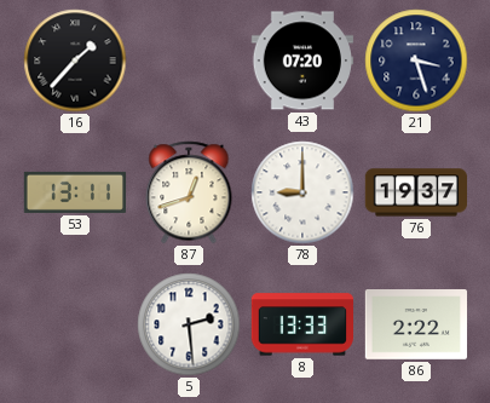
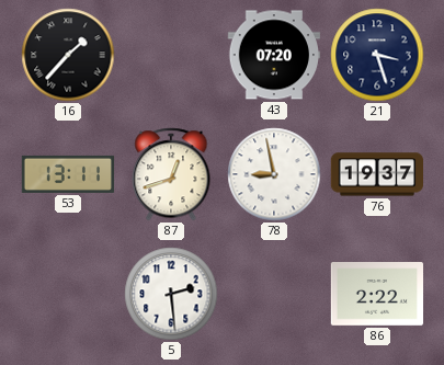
78: 9:00 -> 8:58 (274, 174)
8: 13:33 -> none (301, 324)
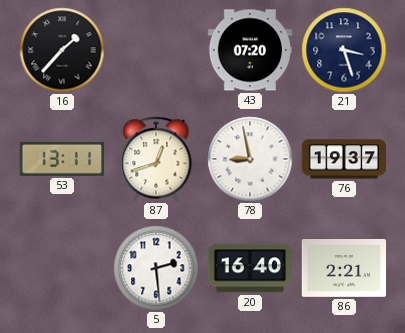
20: none -> 16:40 (249, 268)
86: 2:22 -> 2:21 (344, 269)
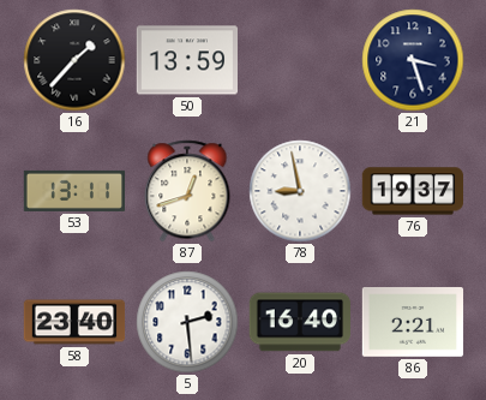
50: none -> 13:59 (186, 60)
43: 07:20 -> none (249, 50)
58: none -> 23:40 (74, 322)
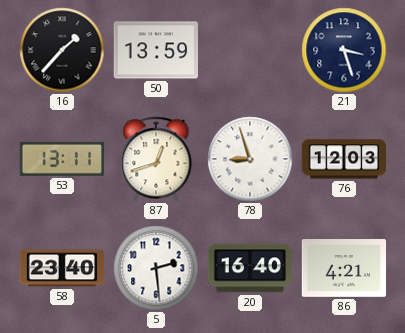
78: 8:58 -> 8:57 (250, 159)
76: 19:37 -> 12:03 (343, 159)
86: 2:21 -> 4:21 (344, 269)
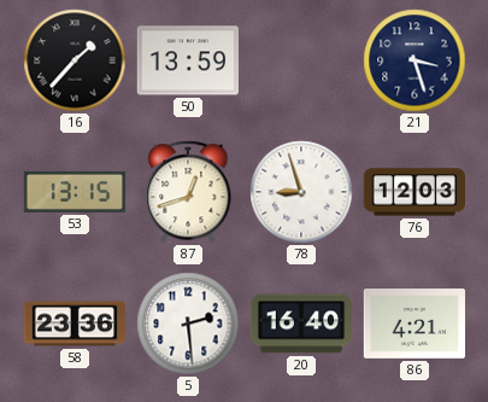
53: 13:11 -> 13:15 (75, 192)
58: 23:40 -> 23:36 (75, 324)
